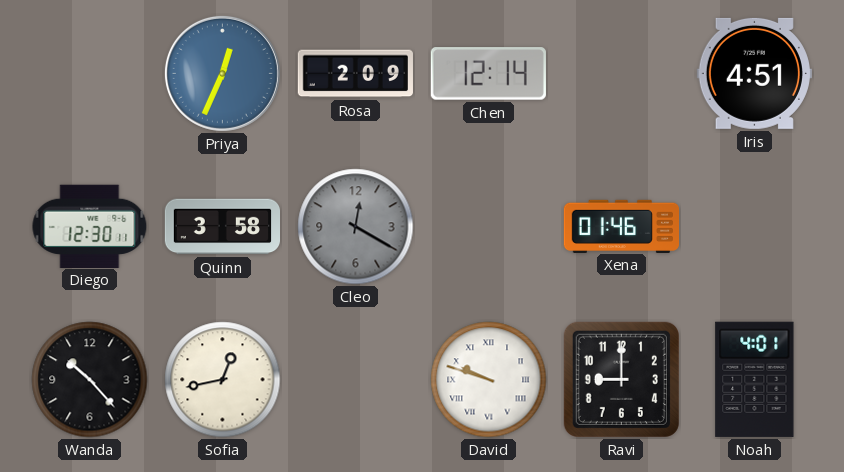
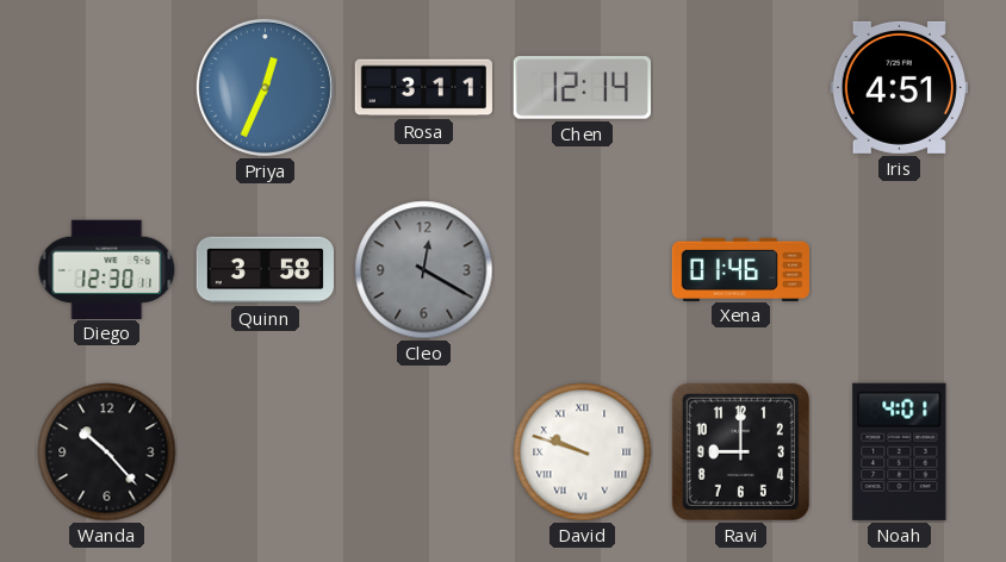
Rosa: 2:09 -> 3:11 (423, 88)
Sofia: 12:43 -> none (223, 380)
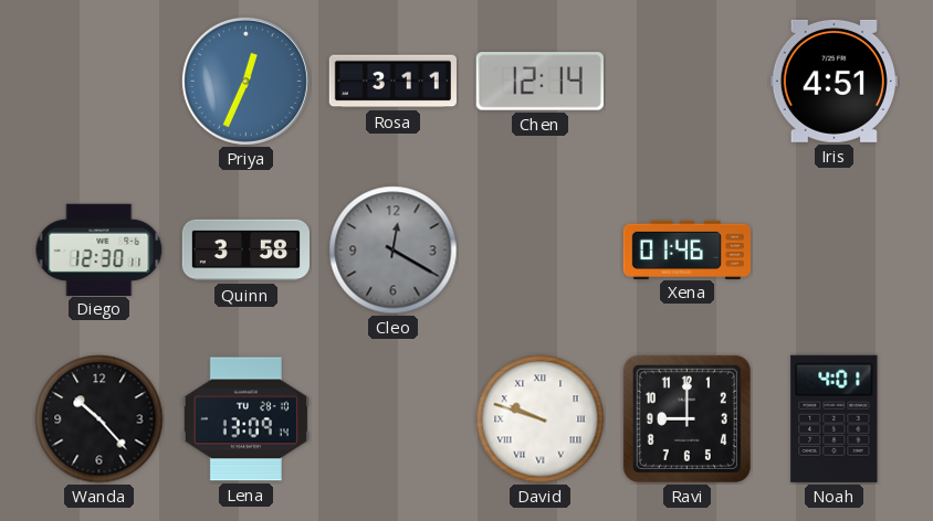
Lena: none -> 13:09 (245, 419)
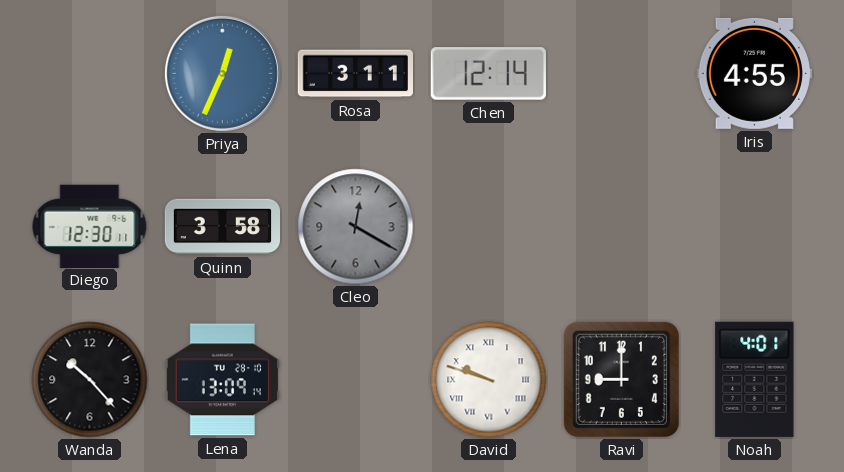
Iris: 4:51 -> 4:55 (754, 73)
Xena: 01:46 -> none (686, 249)
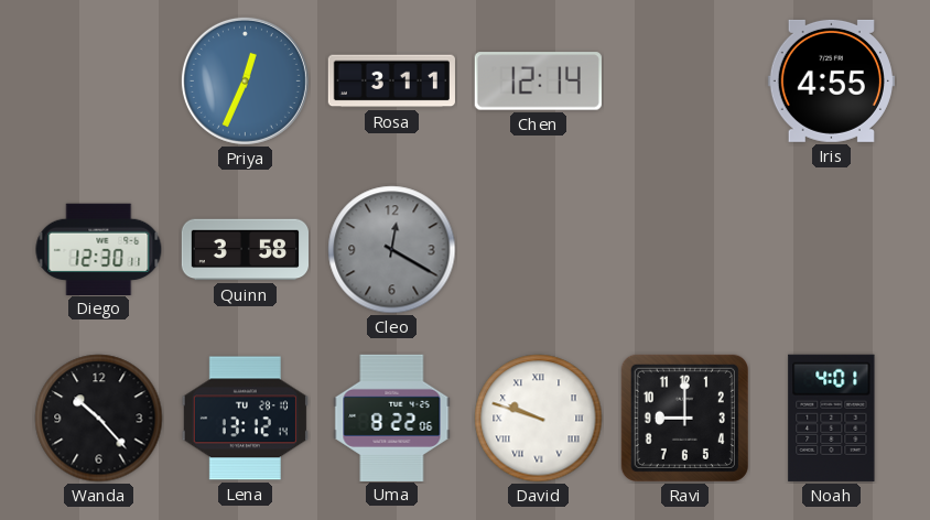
Lena: 13:09 -> 13:12 (245, 419)
Uma: none -> 8:22 (392, 418)
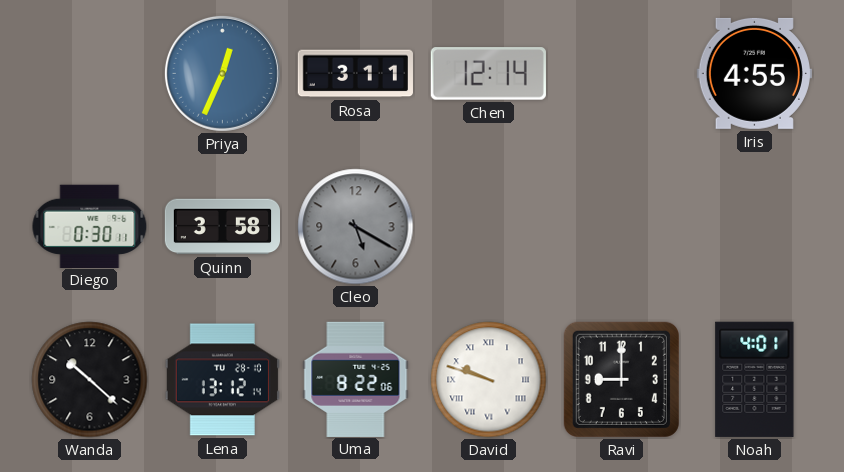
Diego: 12:30 -> 0:30 (90, 226)
Cleo: 12:20 -> 5:20 (356, 227)
Wanda: 10:23 -> 10:22 (90, 380)
